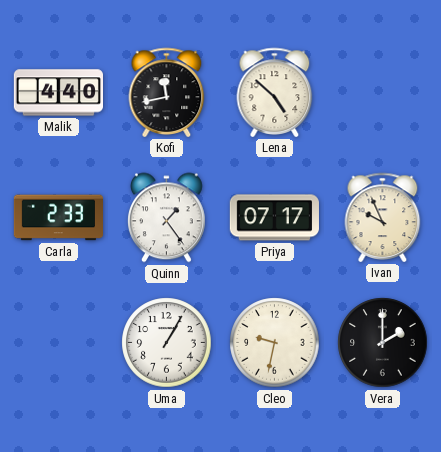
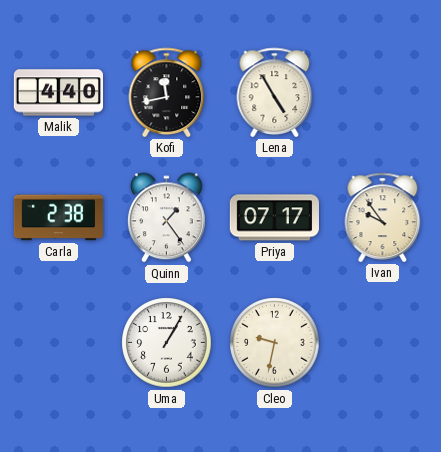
Lena: 4:52 -> 4:55 (275, 92)
Carla: 2:33 -> 2:38 (58, 218)
Ivan: 9:56 -> 9:54 (383, 217)
Vera: 2:00 -> none (383, 343)
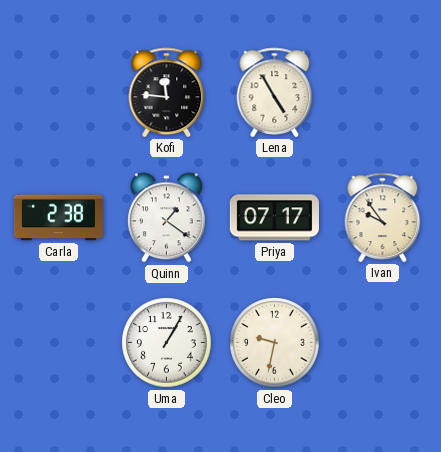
Malik: 4:40 -> none (58, 93)
Kofi: 11:43 -> 11:46 (167, 92)
Quinn: 1:24 -> 1:21 (166, 218)
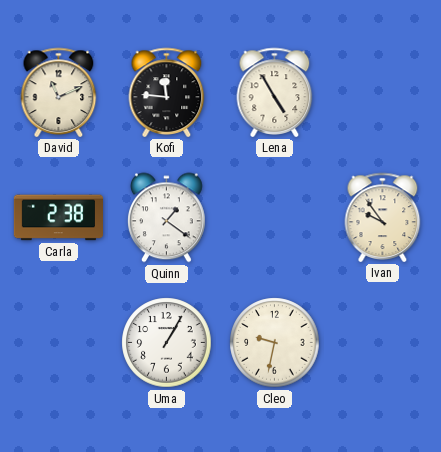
David: none -> 11:11 (59, 92)
Priya: 07:17 -> none (274, 218)
